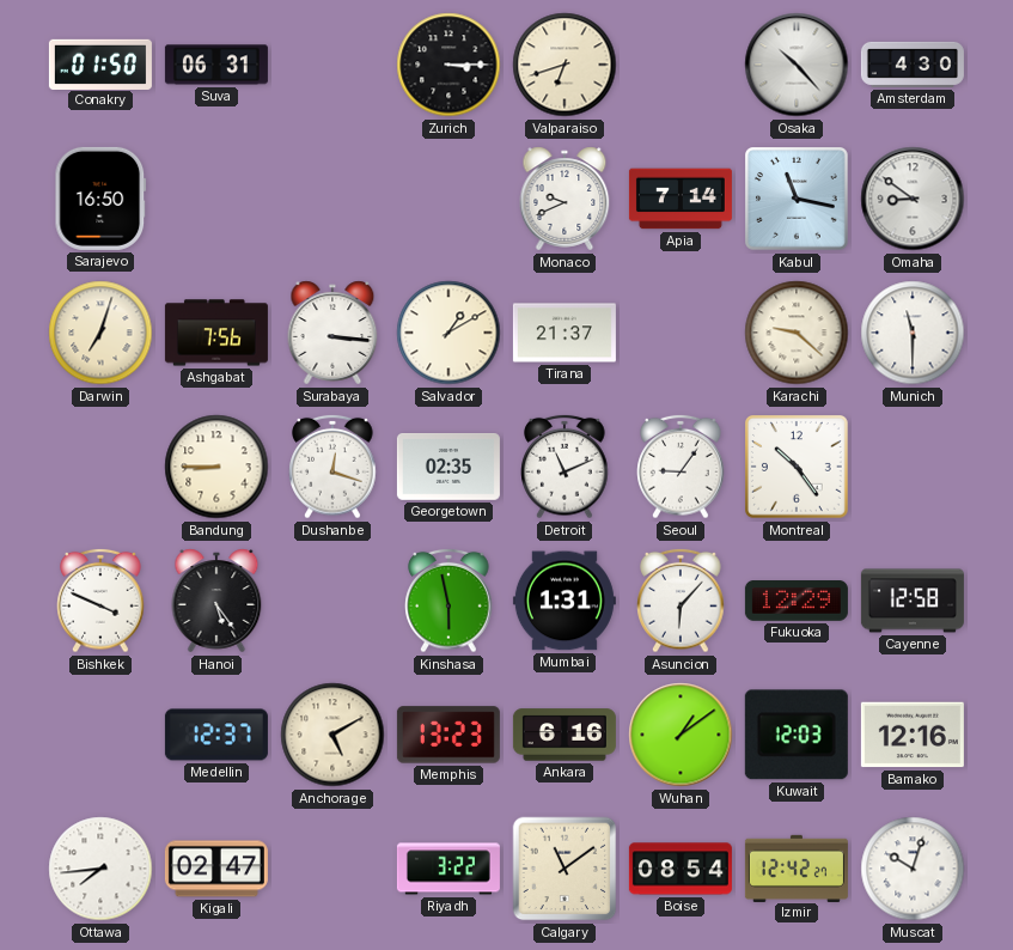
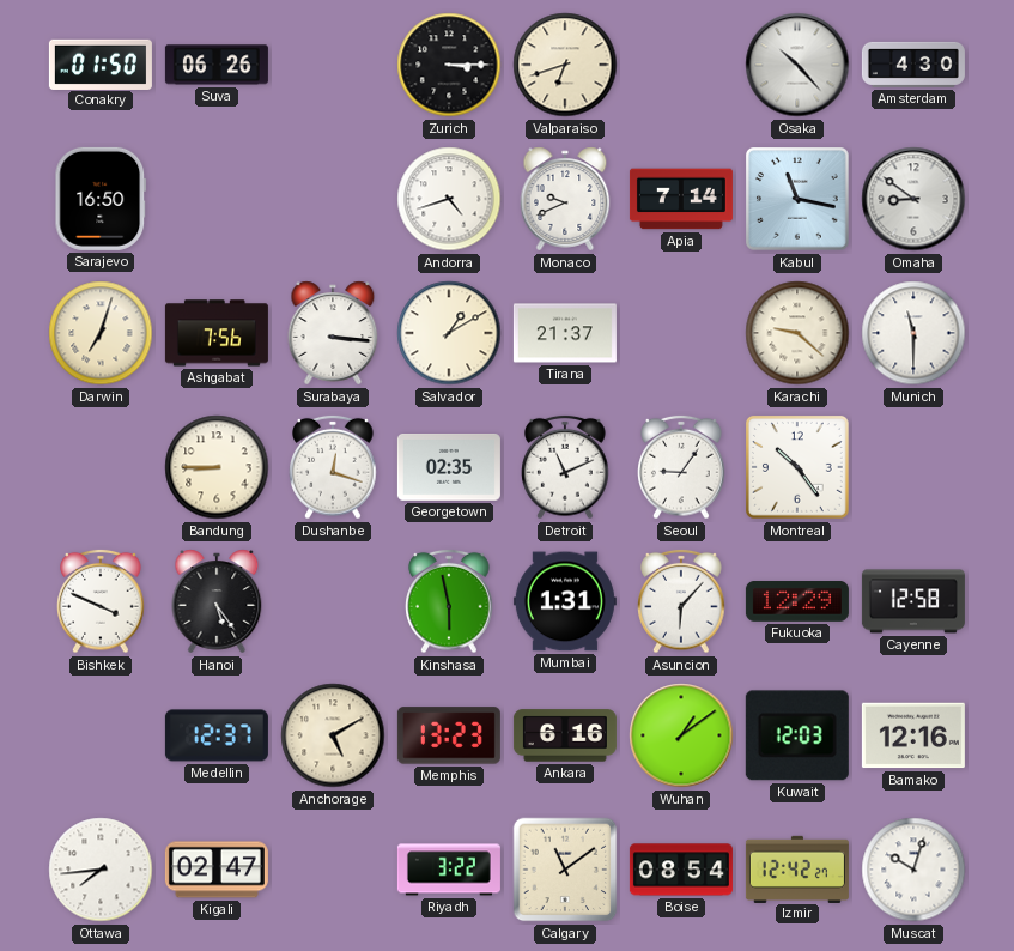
Suva: 06:31 -> 06:26 (217, 65)
Andorra: none -> 4:42 (449, 199)
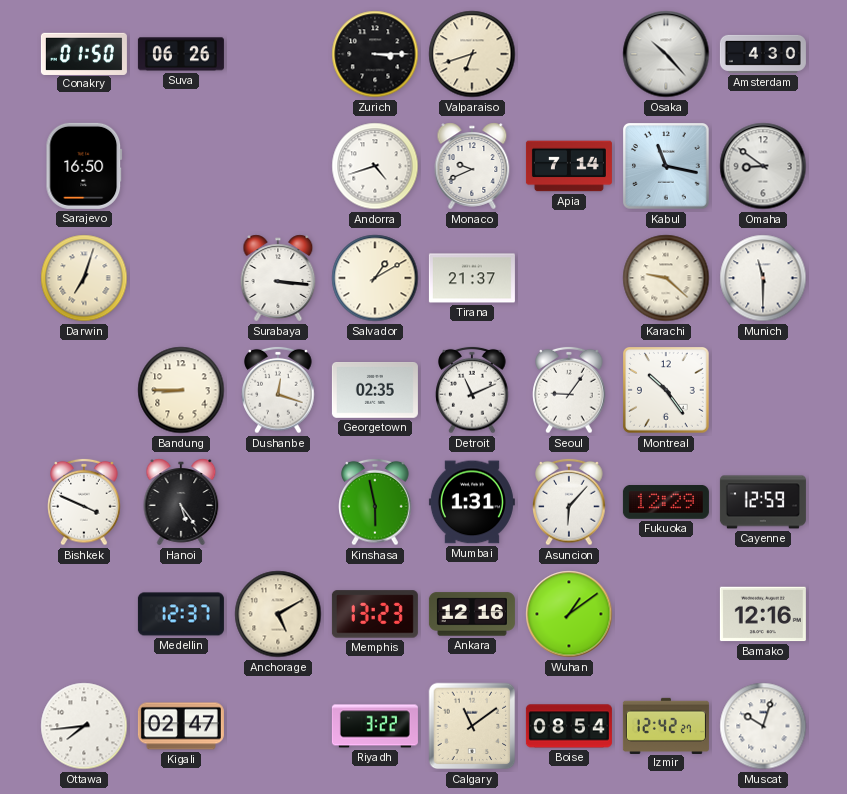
Ashgabat: 7:56 -> none (217, 333)
Cayenne: 12:58 -> 12:59 (763, 502)
Ankara: 6:16 -> 12:16 (472, 614)
Kuwait: 12:03 -> none (797, 735)
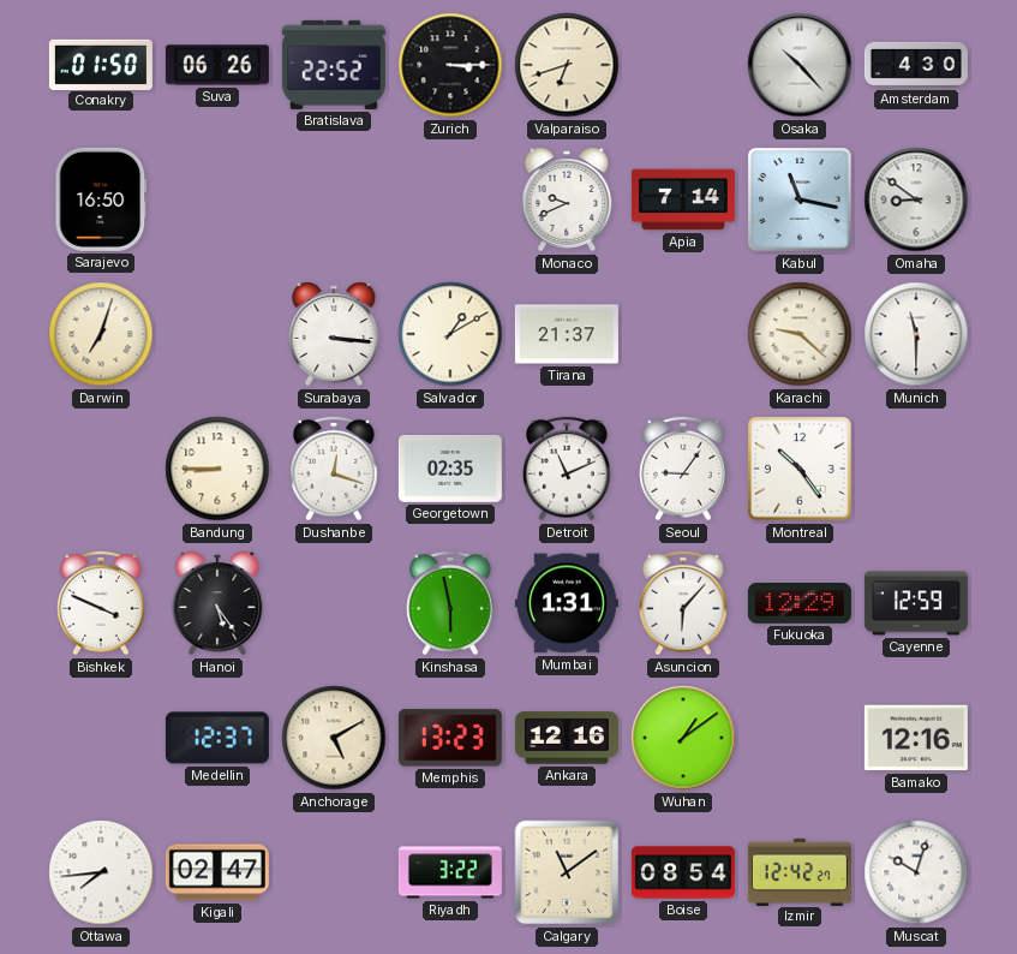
Bratislava: none -> 22:52 (334, 65)
Andorra: 4:42 -> none (375, 166)
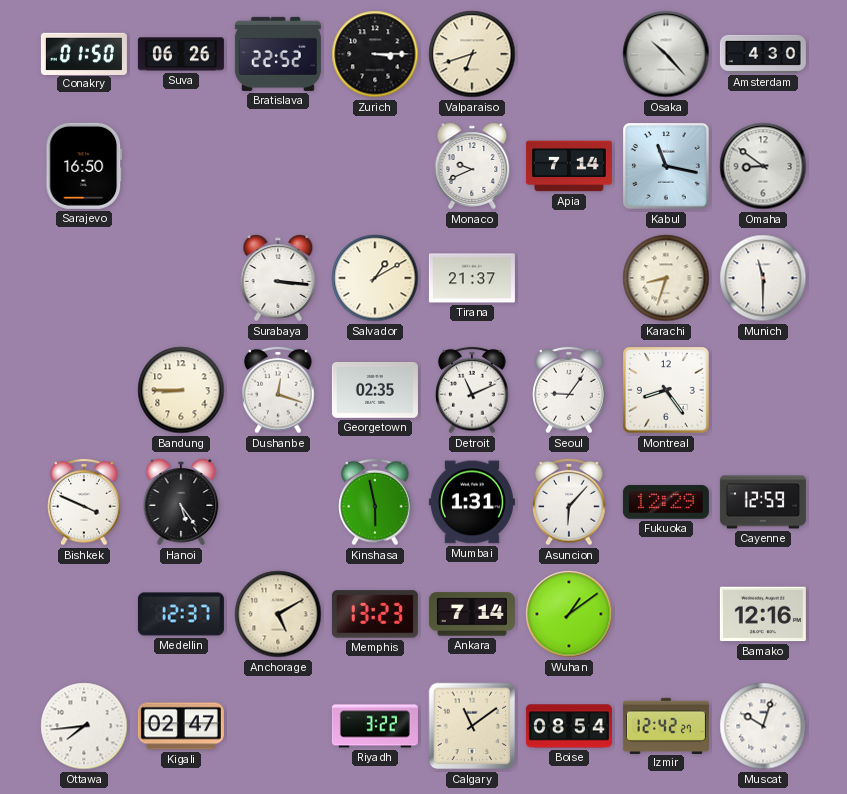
Darwin: 7:03 -> none (101, 334)
Karachi: 9:22 -> 8:33 (666, 278)
Montreal: 10:24 -> 8:24 (667, 391)
Ankara: 12:16 -> 7:14 (472, 614)
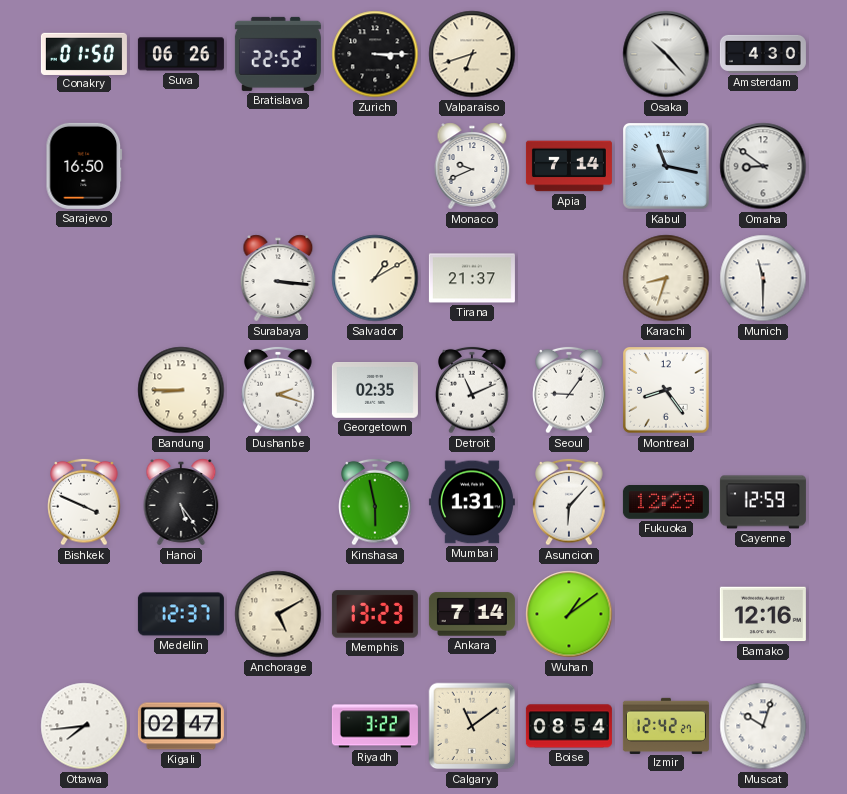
Dushanbe: 12:18 -> 2:18 (278, 390)
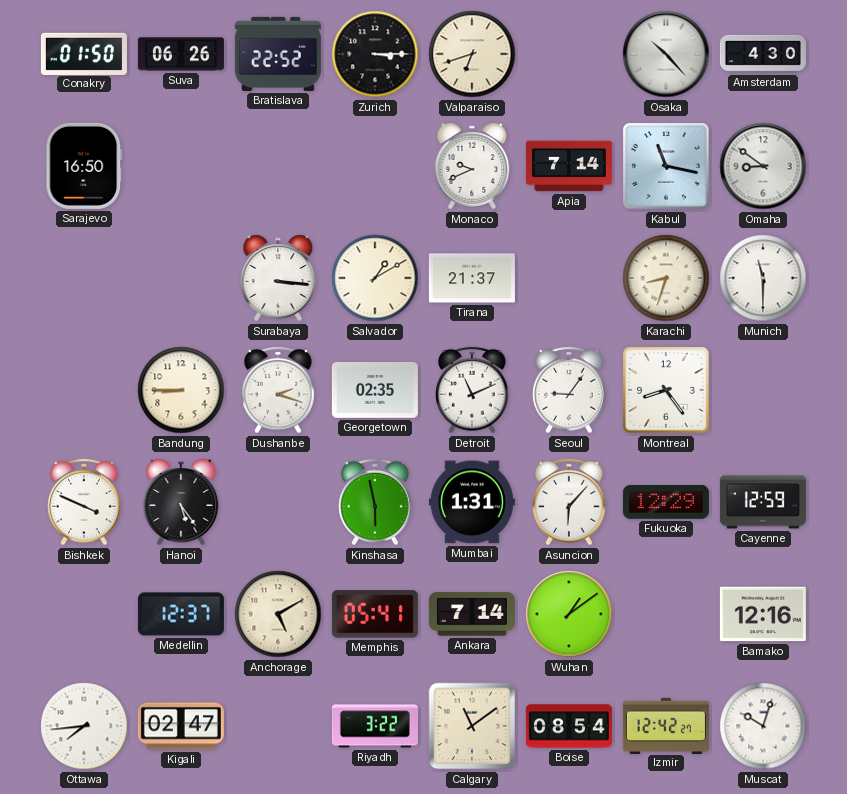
Memphis: 13:23 -> 05:41 (375, 614)
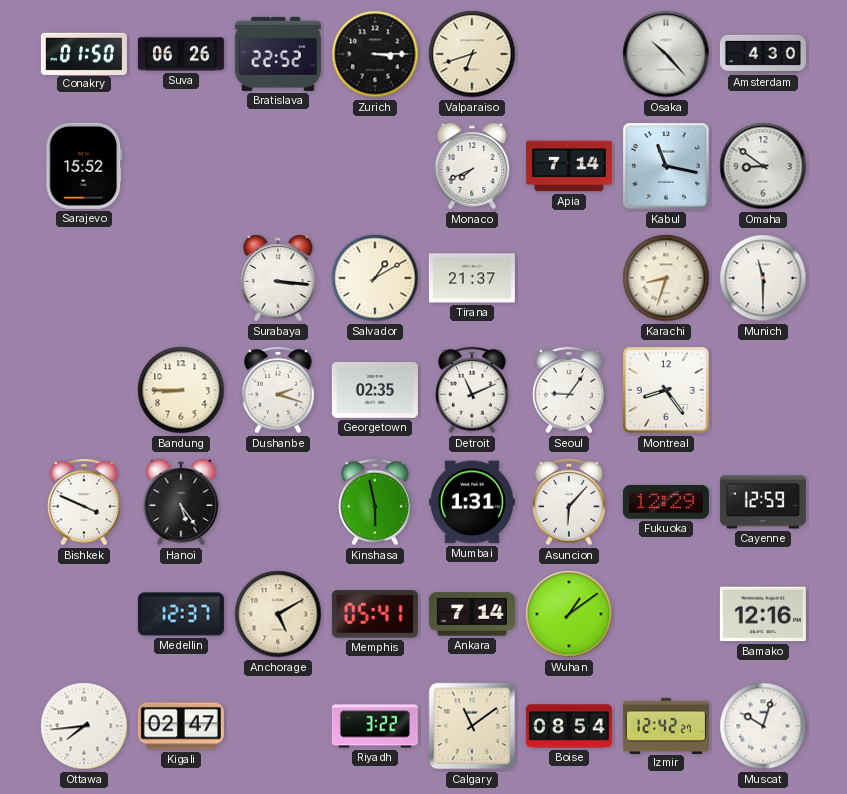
Sarajevo: 16:50 -> 15:52 (84, 166)
Monaco: 9:41 -> 7:41 (472, 166)
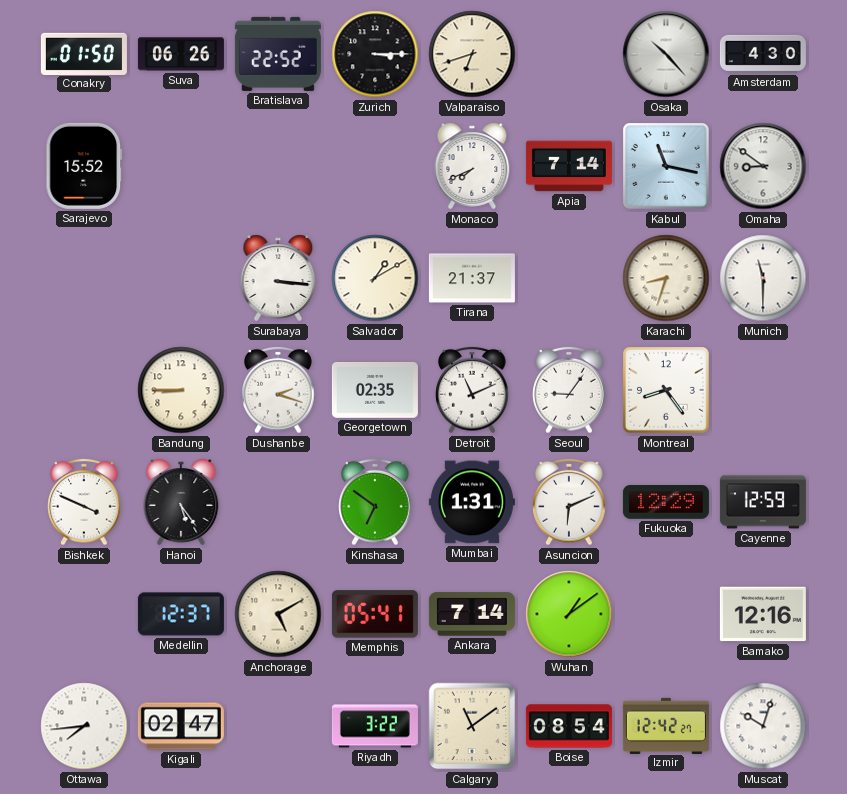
Kinshasa: 5:58 -> 6:51 (375, 502)
Asuncion: 6:07 -> 6:11 (569, 502)
